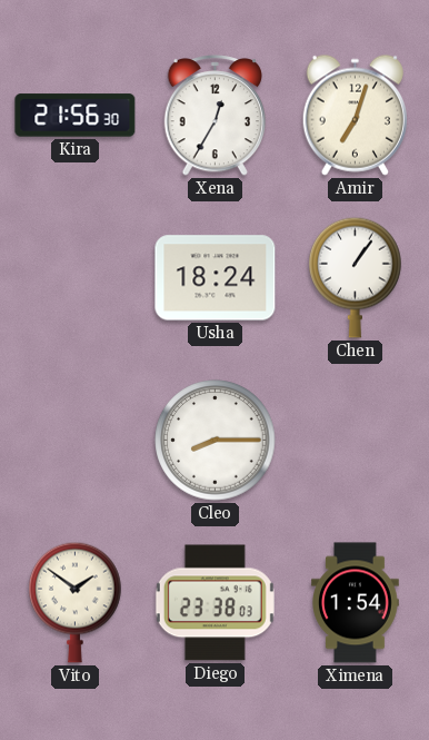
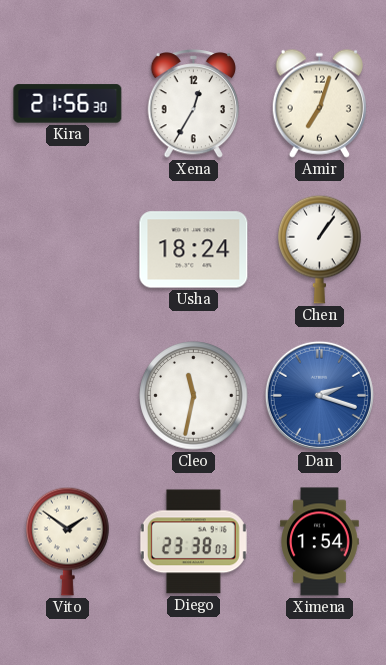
Cleo: 8:15 -> 11:32 (194, 396)
Dan: none -> 2:18 (319, 395)
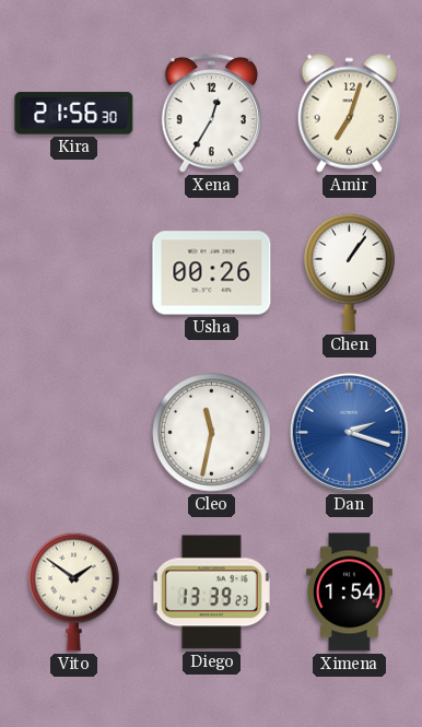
Usha: 18:24 -> 00:26 (212, 273)
Diego: 23:38 -> 13:39 (211, 593)
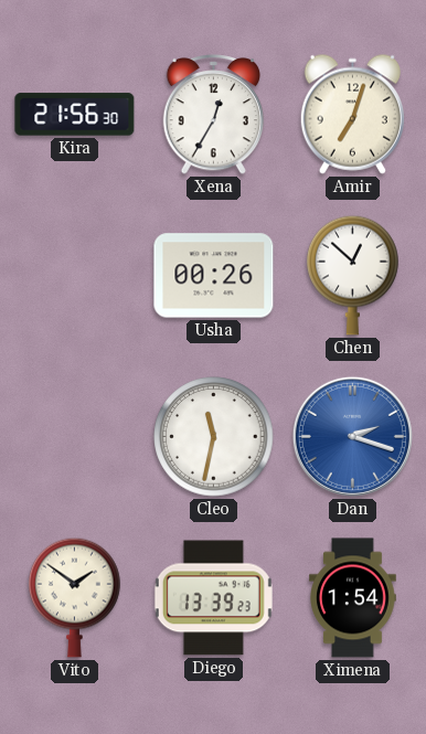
Chen: 1:06 -> 12:52 (353, 275)
